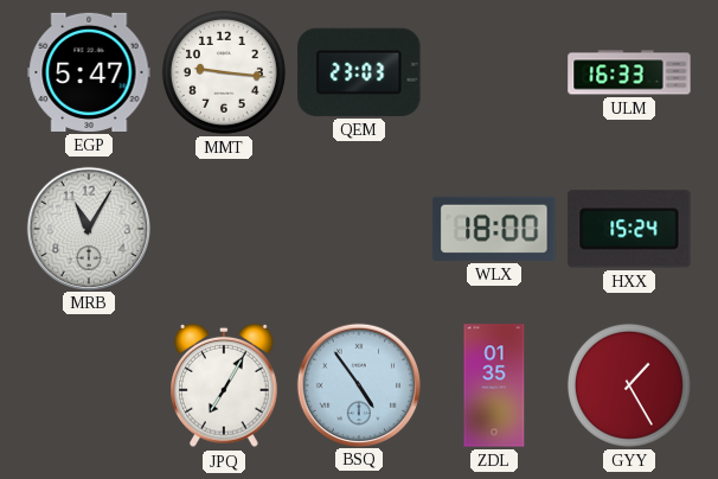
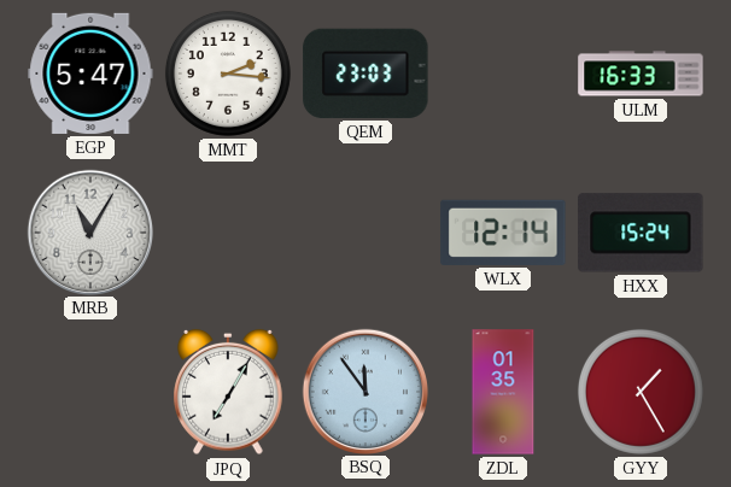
MMT: 9:16 -> 2:16 (228, 74)
WLX: 18:00 -> 12:14 (503, 233)
BSQ: 4:54 -> 11:54 (364, 391)
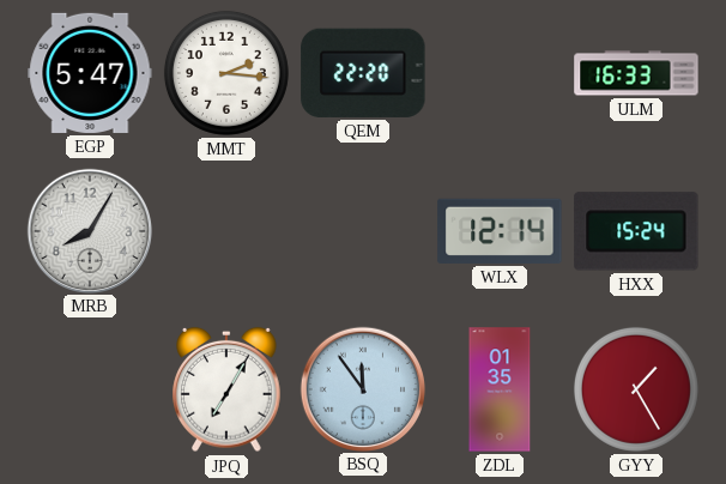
QEM: 23:03 -> 22:20 (363, 73)
MRB: 11:05 -> 8:05 (89, 230)
